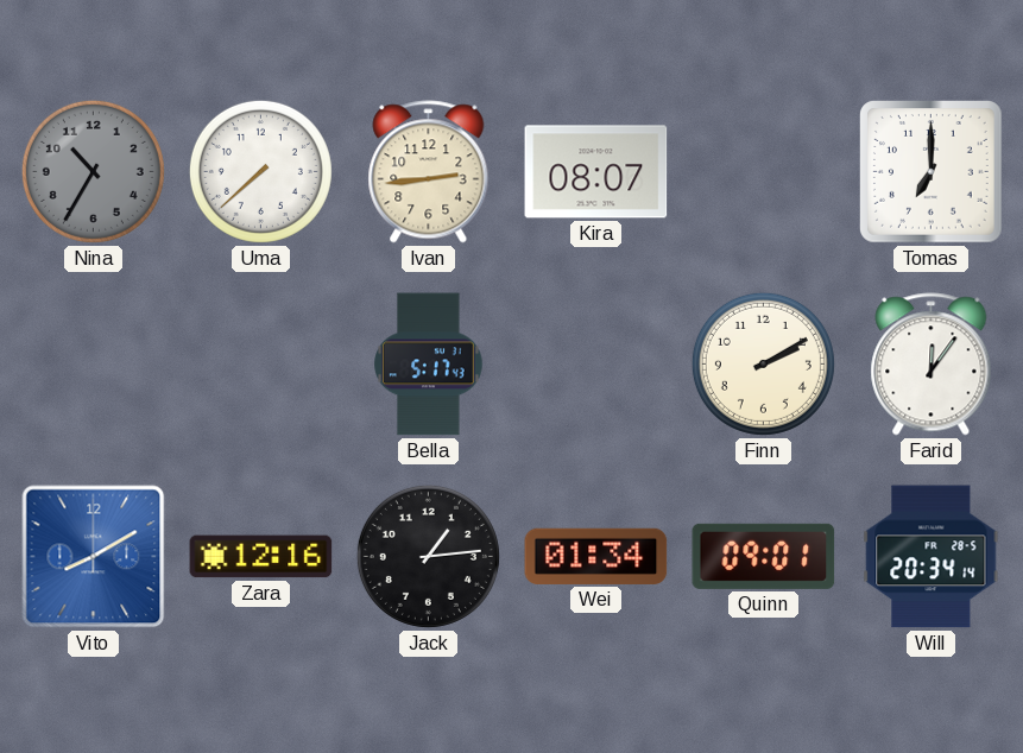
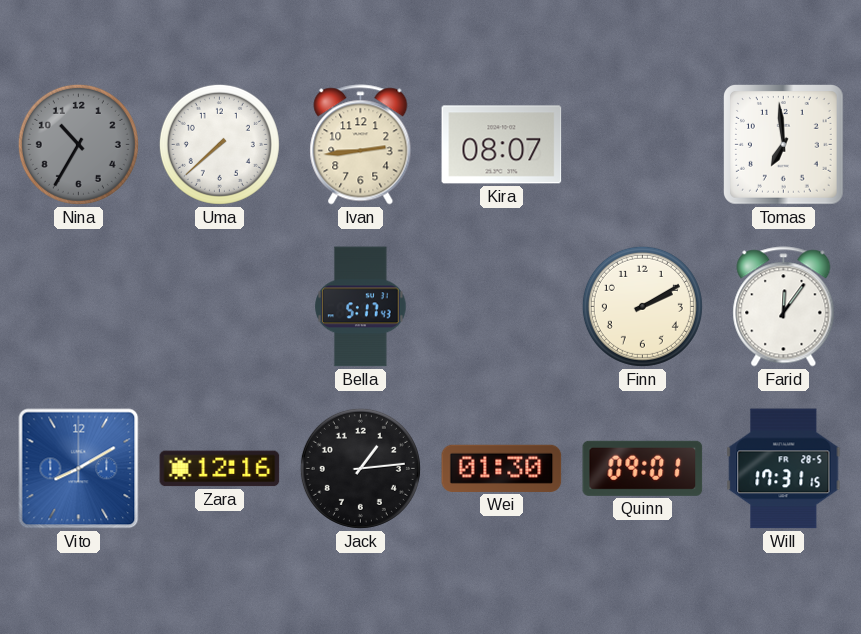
Tomas: 7:00 -> 6:59 (784, 145)
Wei: 01:34 -> 01:30 (502, 468)
Will: 20:34 -> 17:31 (784, 469)
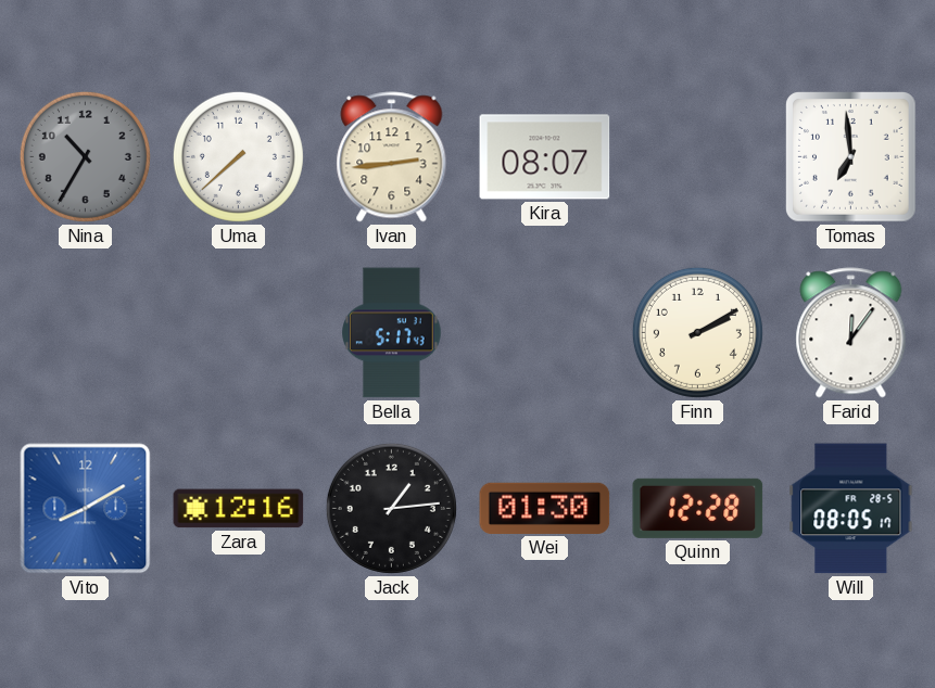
Quinn: 09:01 -> 12:28 (698, 508)
Will: 17:31 -> 08:05 (851, 509)
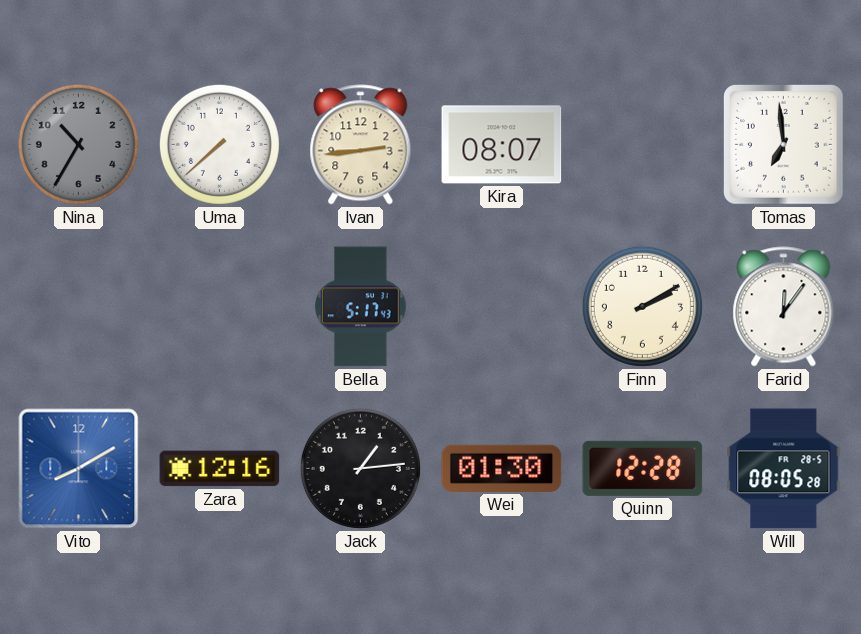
Will: 08:05:17 -> 08:05:28 (784, 469)
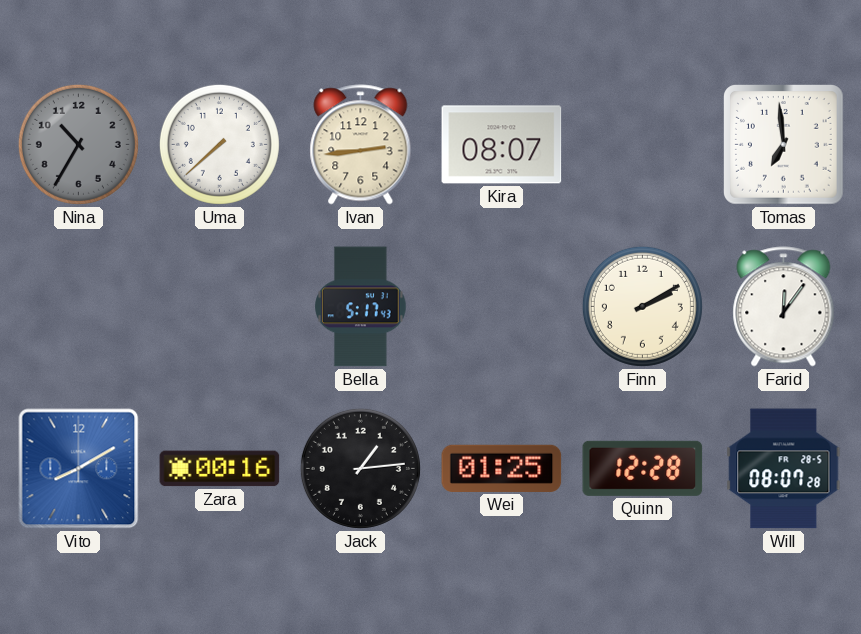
Zara: 12:16 -> 00:16 (220, 469)
Wei: 01:30 -> 01:25 (502, 468)
Will: 08:05 -> 08:07 (784, 469)
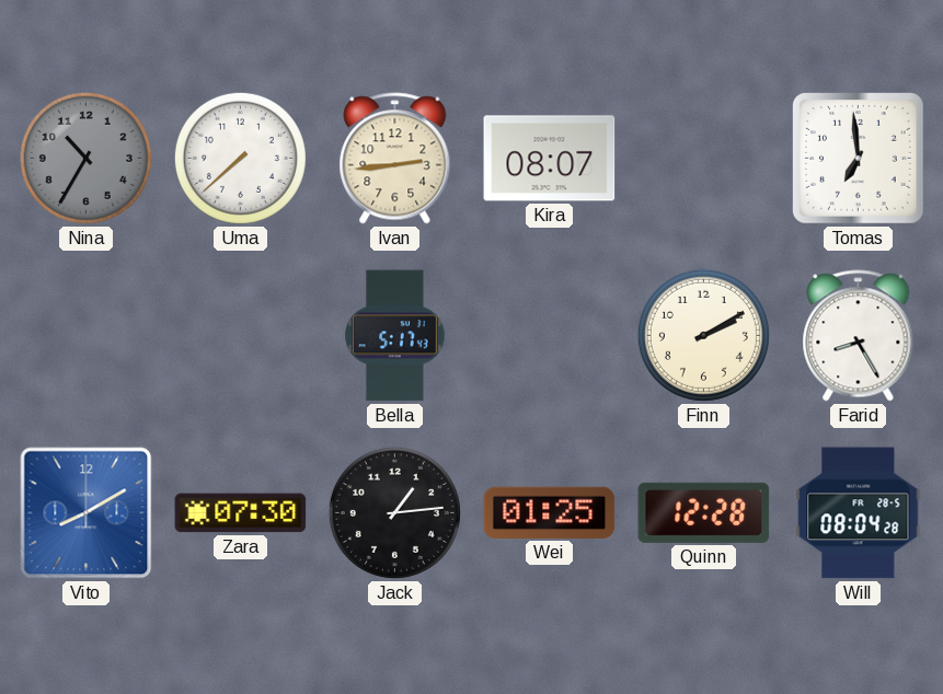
Farid: 12:06 -> 8:25 (859, 336)
Zara: 00:16 -> 07:30 (241, 513)
Will: 08:07 -> 08:04 (859, 513)
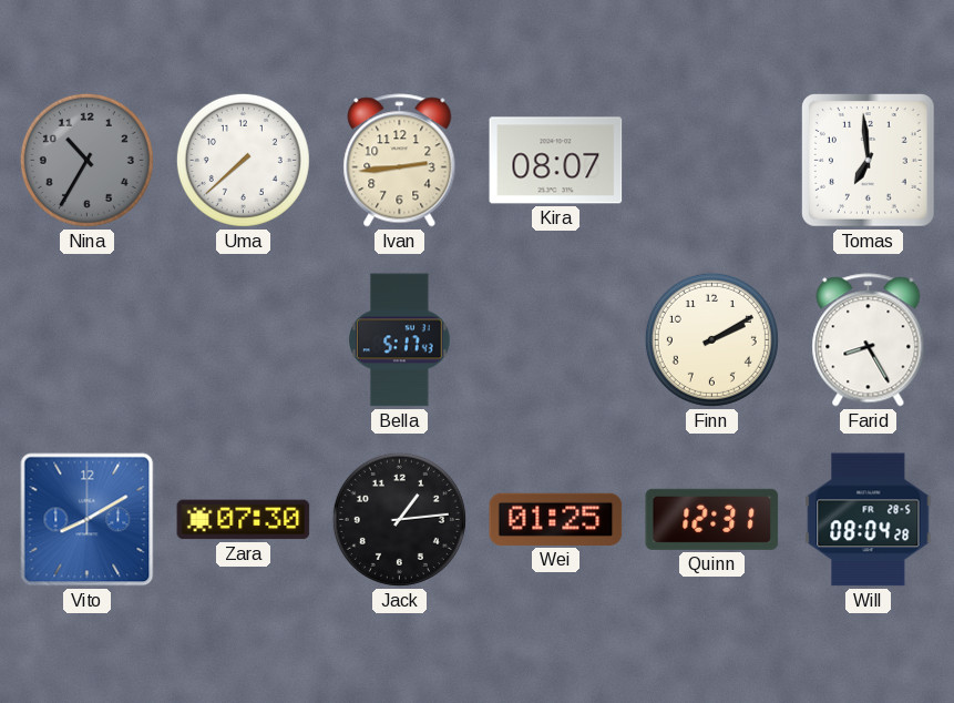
Quinn: 12:28 -> 12:31 (712, 519)
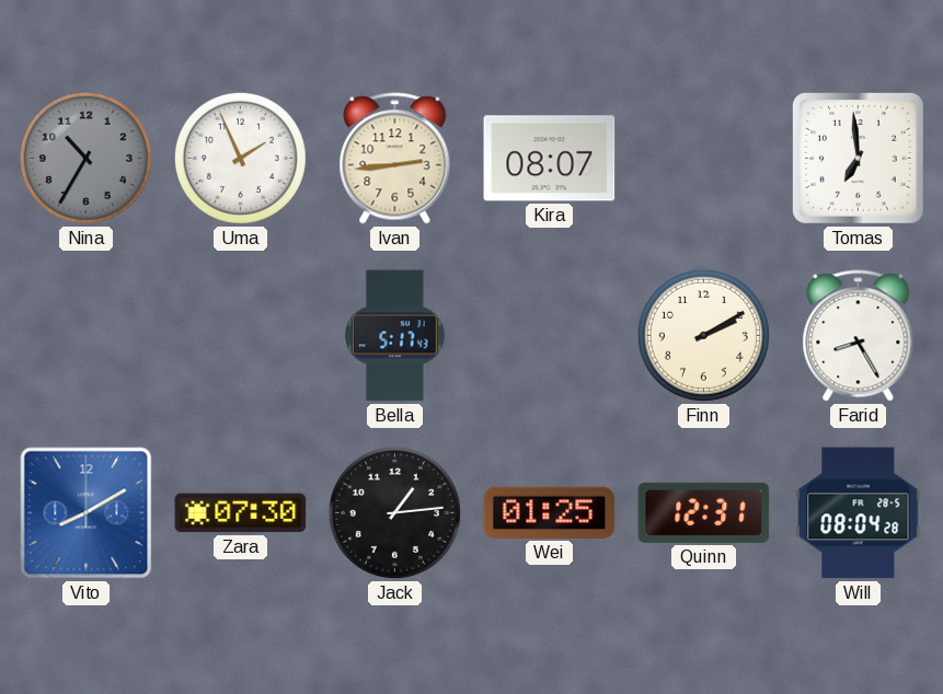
Uma: 7:38 -> 1:56 (240, 158)
